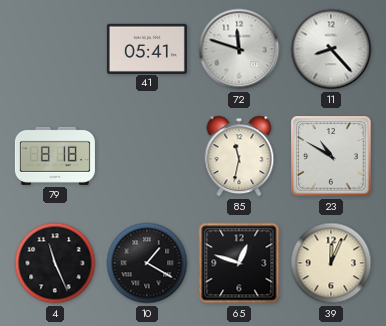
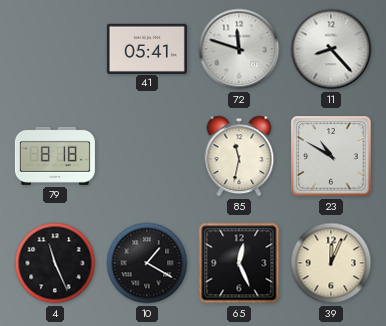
65: 12:48 -> 12:26 (239, 263)
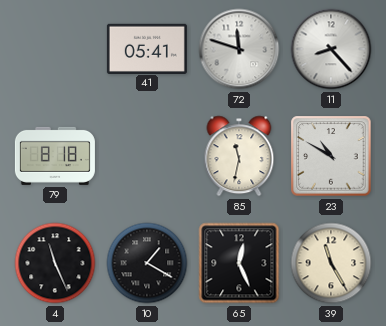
39: 12:04 -> 11:25 (331, 263)
